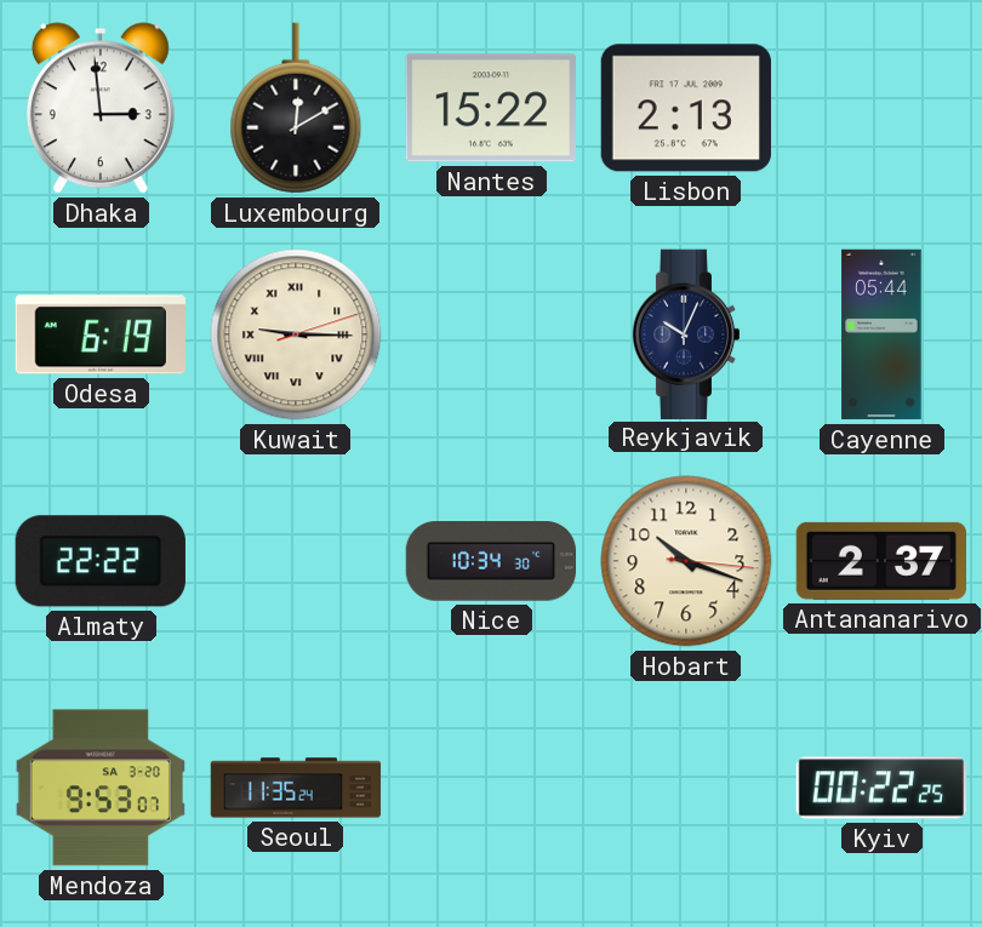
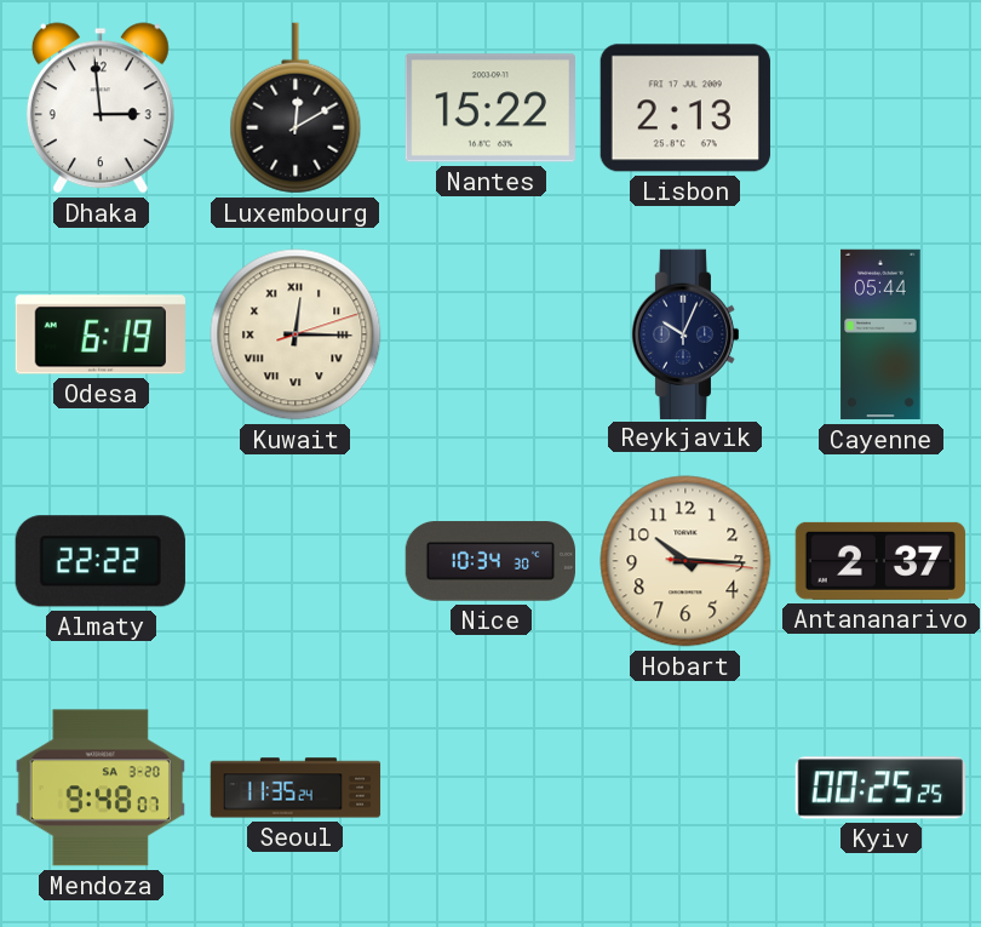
Kuwait: 9:15 -> 12:15 (296, 334)
Hobart: 10:18 -> 10:15 (685, 561)
Mendoza: 9:53 -> 9:48 (101, 788)
Kyiv: 00:22 -> 00:25 (879, 788)
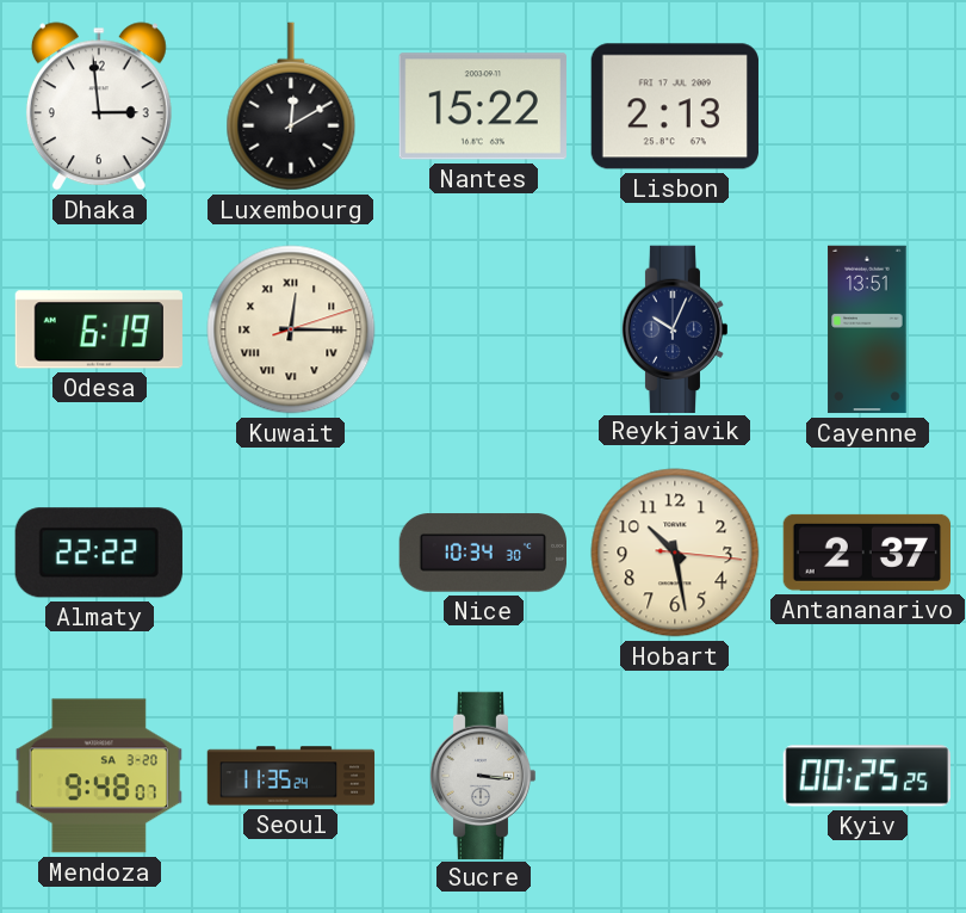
Cayenne: 05:44 -> 13:51 (867, 329)
Hobart: 10:15 -> 10:28 (675, 553)
Sucre: none -> 3:16 (483, 775)
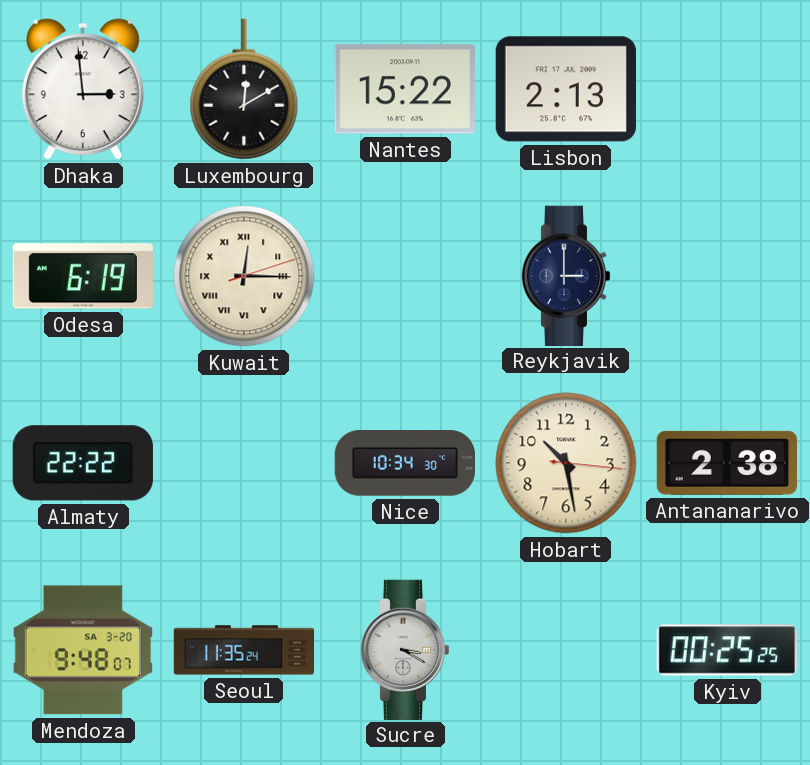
Reykjavik: 10:04 -> 3:00 (566, 275)
Cayenne: 13:51 -> none (867, 329)
Antananarivo: 2:37 -> 2:38 (726, 463)
Sucre: 3:16 -> 3:20 (405, 649)
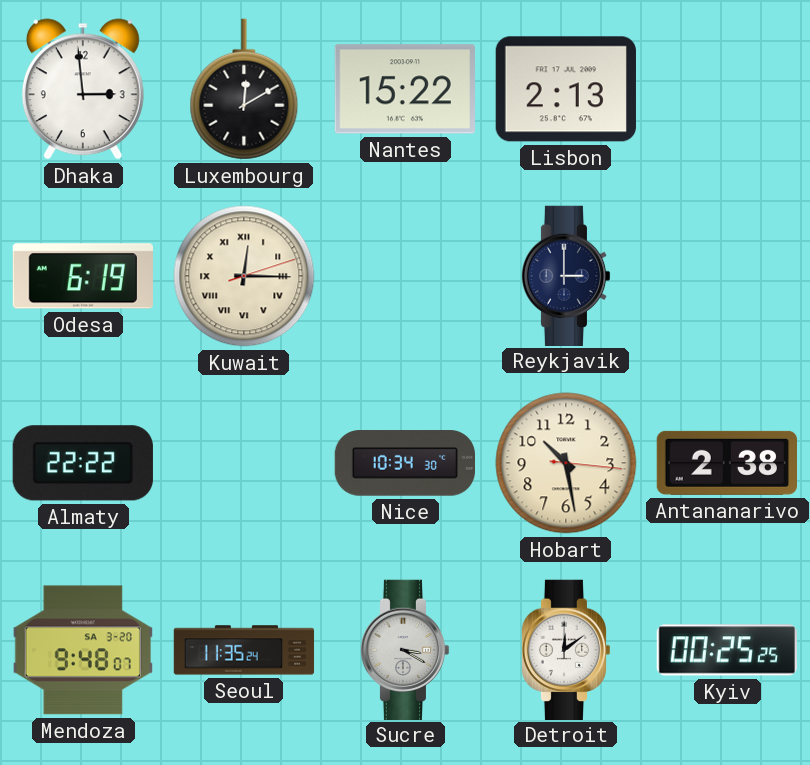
Detroit: none -> 12:09 (566, 649)
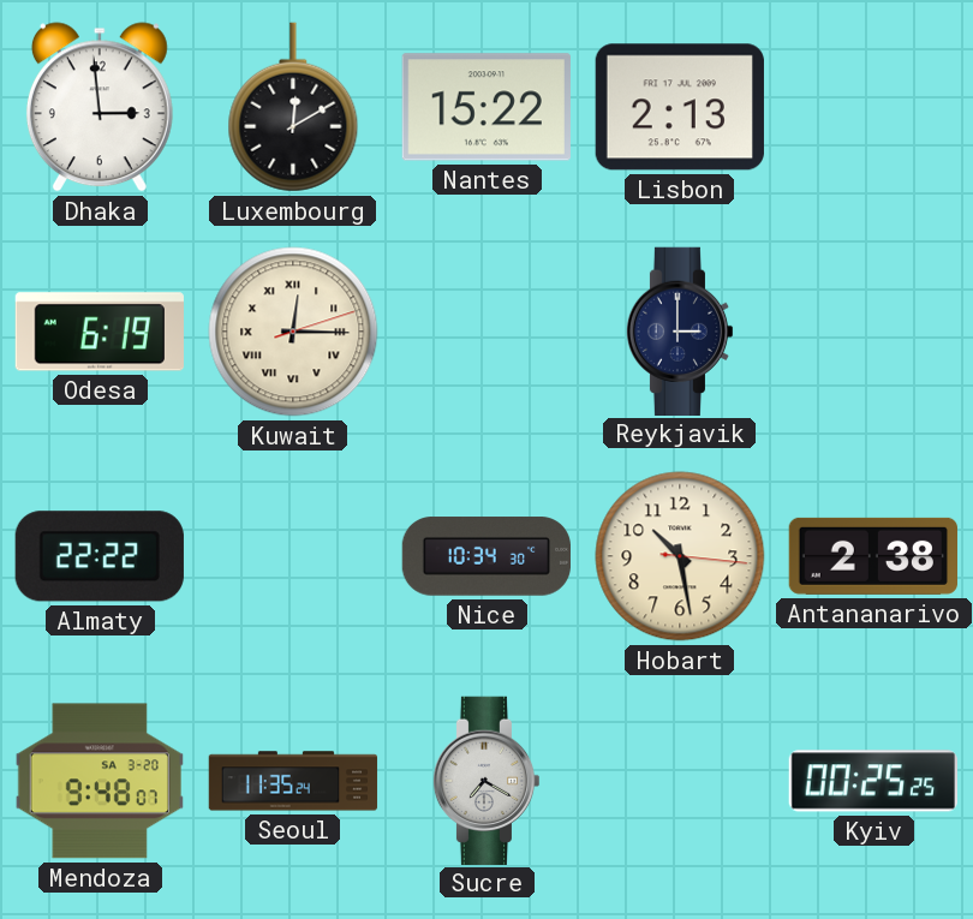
Sucre: 3:20 -> 7:20 (486, 780)
Detroit: 12:09 -> none (566, 649)
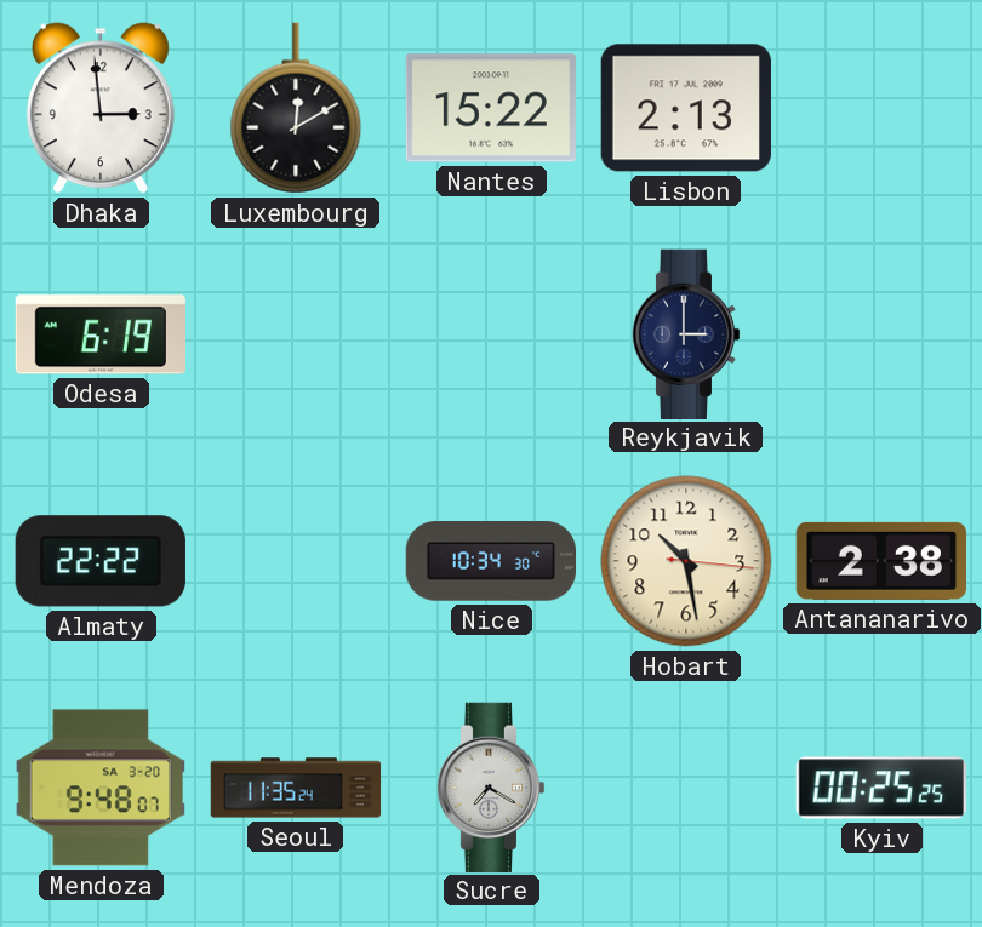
Kuwait: 12:15 -> none (293, 332)
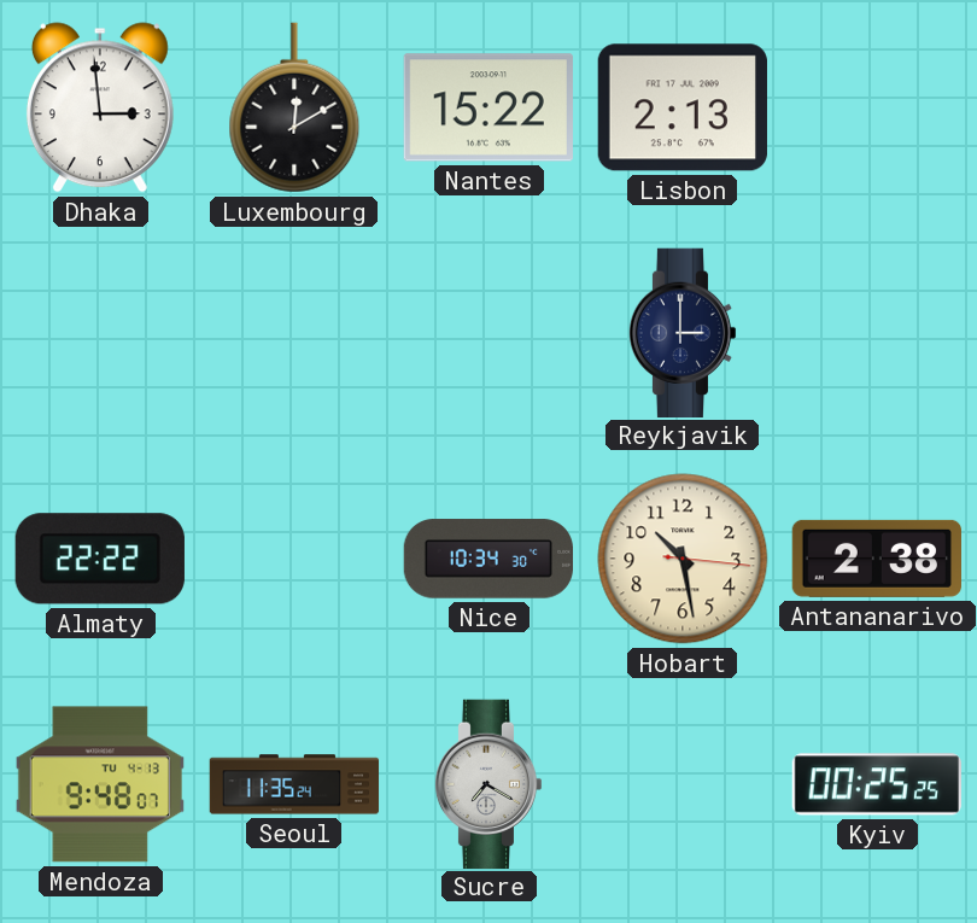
Odesa: 6:19 -> none (101, 334)
Mendoza date: SA 3-20 -> TU 4-13 (100, 784)
